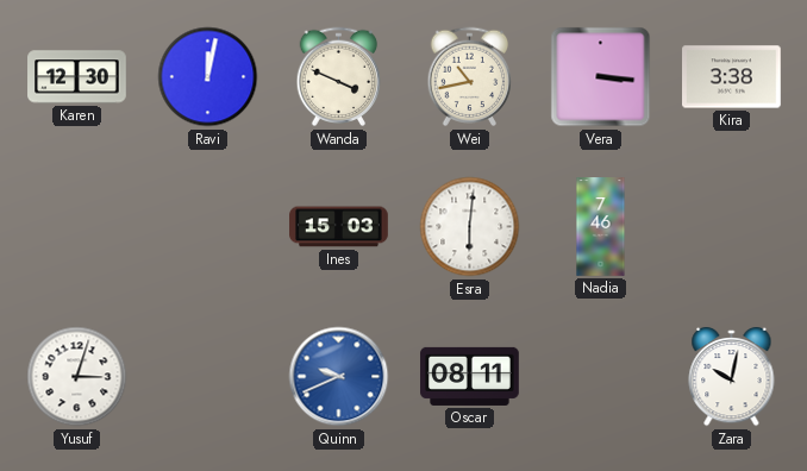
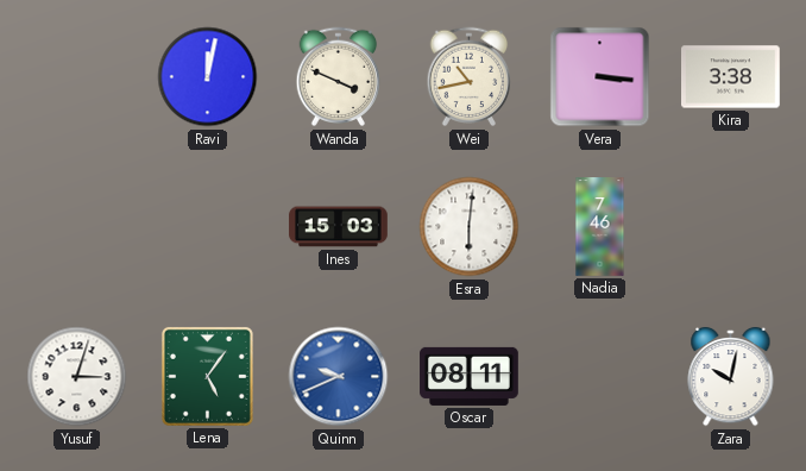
Karen: 12:30 -> none (77, 77)
Lena: none -> 5:06 (207, 376)
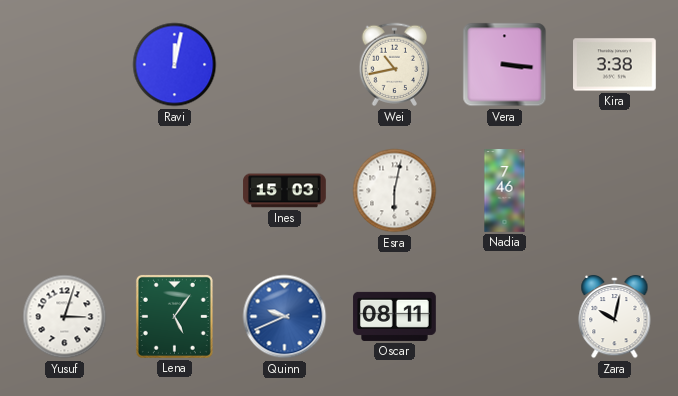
Wanda: 3:49 -> none (339, 77)
Esra: 6:01 -> 6:02 (395, 191)
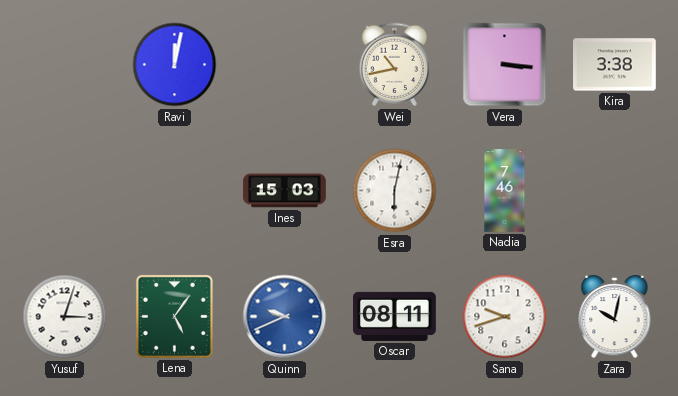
Sana: none -> 9:42 (505, 317)
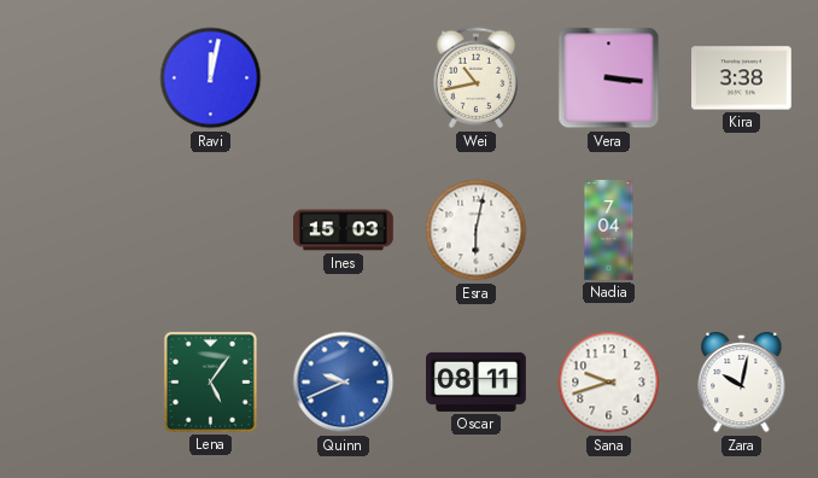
Nadia: 7:46 -> 7:04 (609, 231)
Yusuf: 3:03 -> none (65, 317)
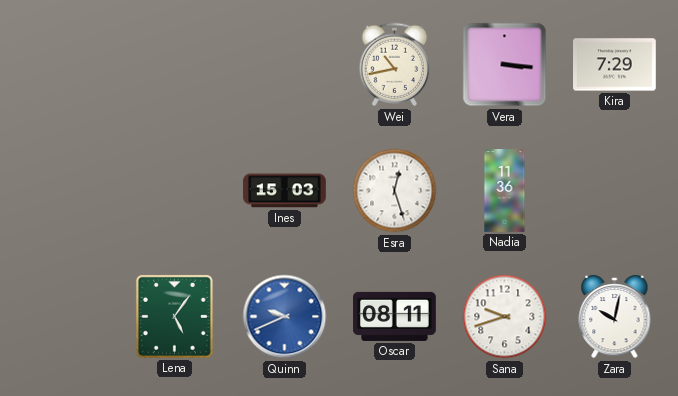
Ravi: 12:02 -> none (211, 78)
Kira: 3:38 -> 7:29 (615, 65)
Esra: 6:02 -> 12:27 (395, 191)
Nadia: 7:04 -> 11:36 (505, 191)
